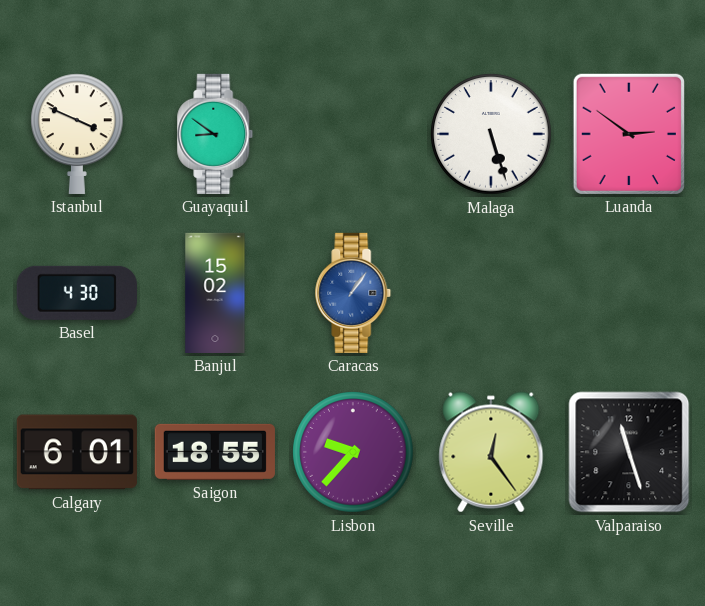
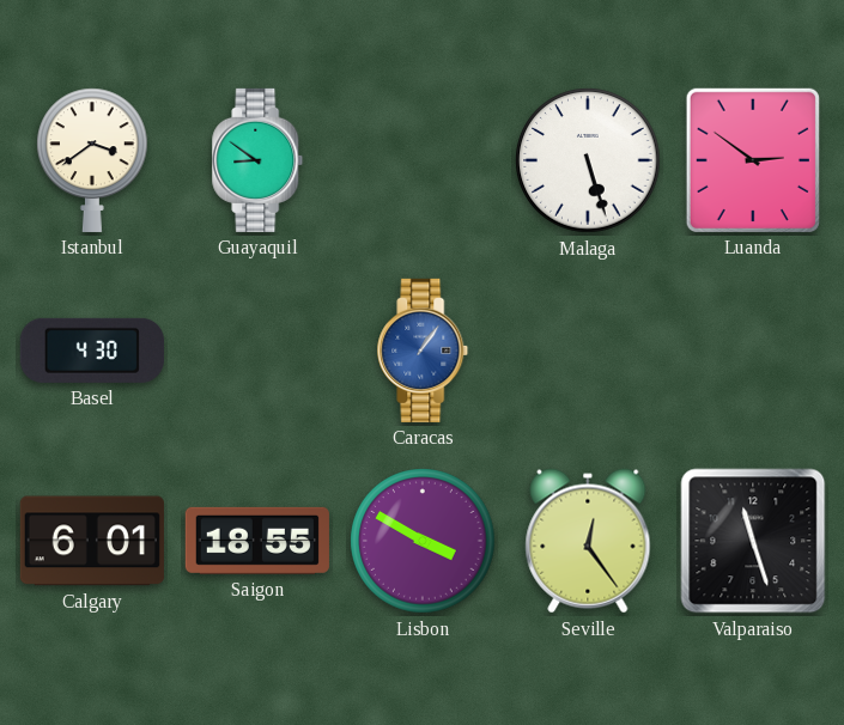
Istanbul: 3:49 -> 3:39 (93, 160)
Banjul: 15:02 -> none (215, 293)
Lisbon: 9:37 -> 3:50 (423, 541)
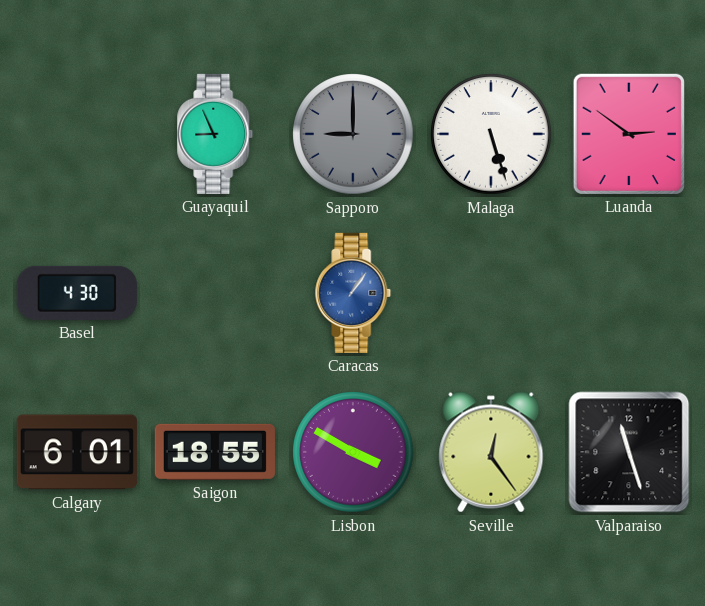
Istanbul: 3:39 -> none (93, 160)
Guayaquil: 8:51 -> 8:56 (215, 134)
Sapporo: none -> 9:00 (353, 134)
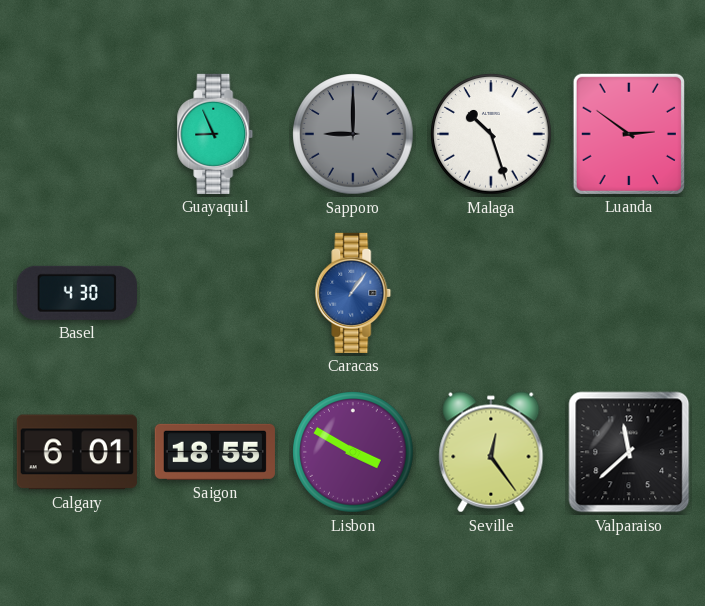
Malaga: 5:27 -> 10:27 (491, 134)
Valparaiso: 11:27 -> 11:38 (629, 452)
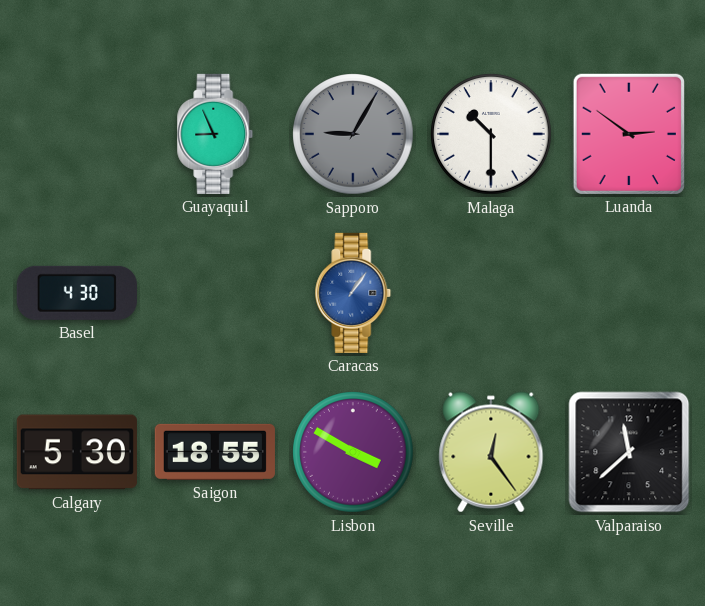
Sapporo: 9:00 -> 9:05 (353, 134)
Malaga: 10:27 -> 10:30 (491, 134)
Calgary: 6:01 -> 5:30 (77, 452)
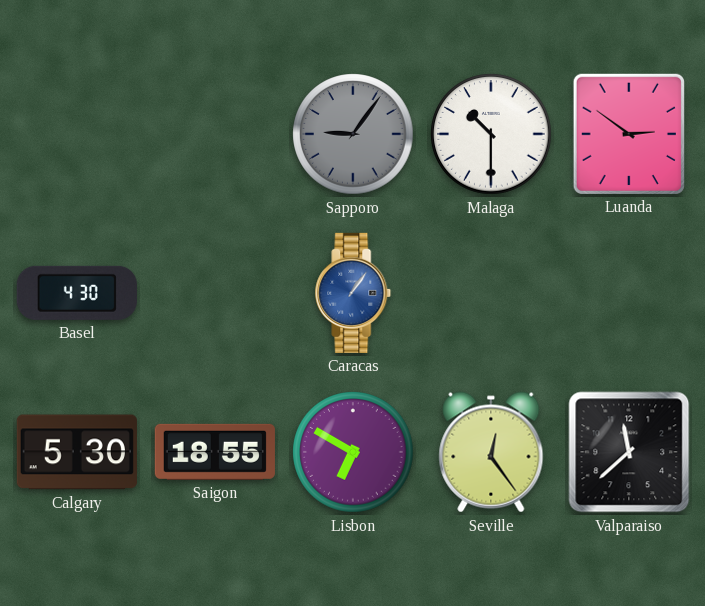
Guayaquil: 8:56 -> none (215, 134)
Sapporo: 9:05 -> 9:06 (353, 134)
Lisbon: 3:50 -> 6:50 (353, 452)
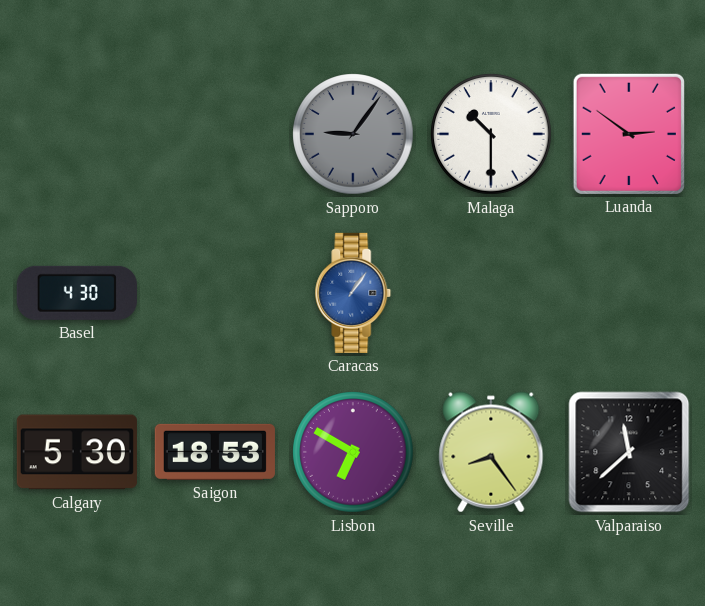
Saigon: 18:55 -> 18:53 (215, 452)
Seville: 12:24 -> 8:24 (491, 452)
